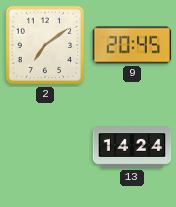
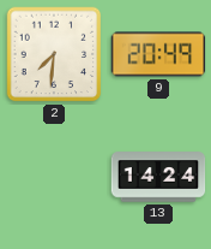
2: 7:09 -> 7:31 (54, 54)
9: 20:45 -> 20:49 (158, 54)
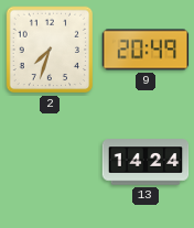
2: 7:31 -> 7:33 (50, 50)
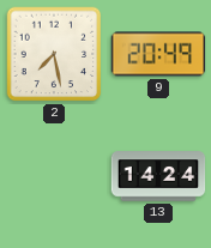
2: 7:33 -> 7:28 (54, 54)
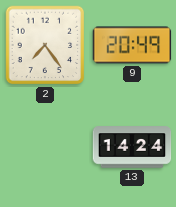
2: 7:28 -> 7:24 (45, 45)
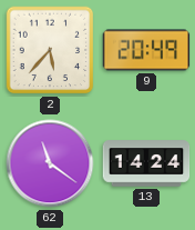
2: 7:24 -> 5:37 (50, 50)
62: none -> 11:21 (50, 163)
